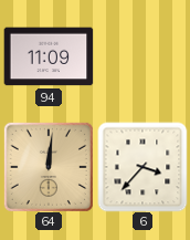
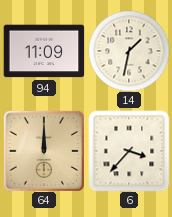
14: none -> 1:32 (129, 51)
64: 12:01 -> 12:00 (44, 151)
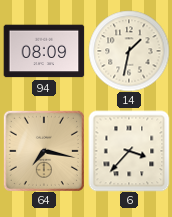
94: 11:09 -> 08:09 (44, 51)
64: 12:00 -> 7:17 (44, 151)
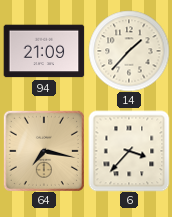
94: 08:09 -> 21:09 (44, 51)
14: 1:32 -> 1:37 (129, 51)
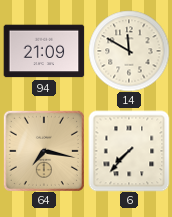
14: 1:37 -> 11:50 (129, 51)
6: 3:37 -> 7:37 (129, 151)
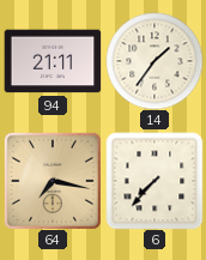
94: 21:09 -> 21:11 (53, 61)
14: 11:50 -> 1:36 (154, 61)
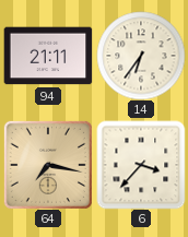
14: 1:36 -> 6:36 (141, 56)
6: 7:37 -> 3:37 (141, 165)
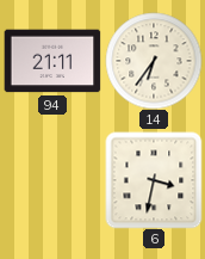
64: 7:17 -> none (48, 165)
6: 3:37 -> 3:32 (154, 180)
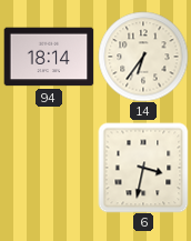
94: 21:11 -> 18:14 (49, 57)
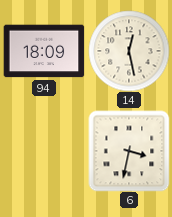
94: 18:14 -> 18:09 (44, 51)
14: 6:36 -> 12:28 (129, 51)
